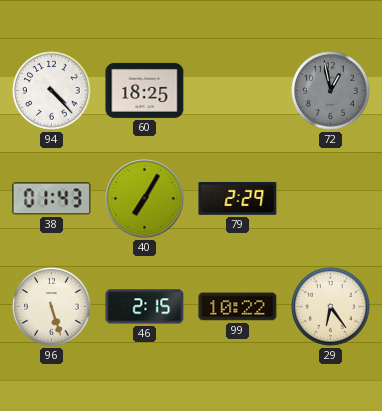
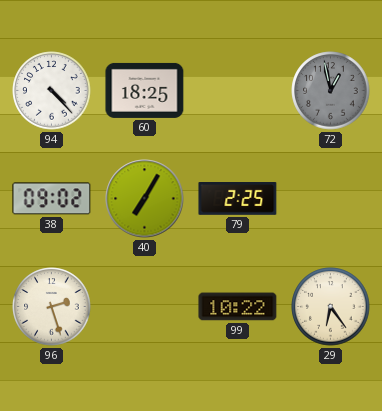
38: 01:43 -> 09:02 (52, 199)
79: 2:29 -> 2:25 (238, 199)
96: 5:27 -> 2:27 (52, 307)
46: 2:15 -> none (145, 307)
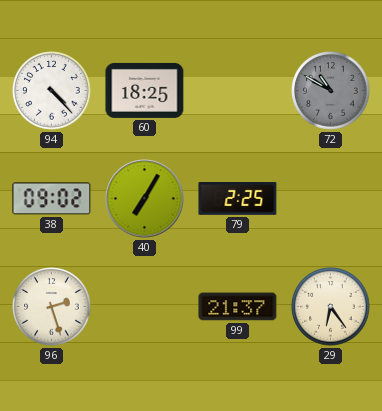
72: 12:58 -> 10:50 (331, 91)
99: 10:22 -> 21:37 (238, 307)
